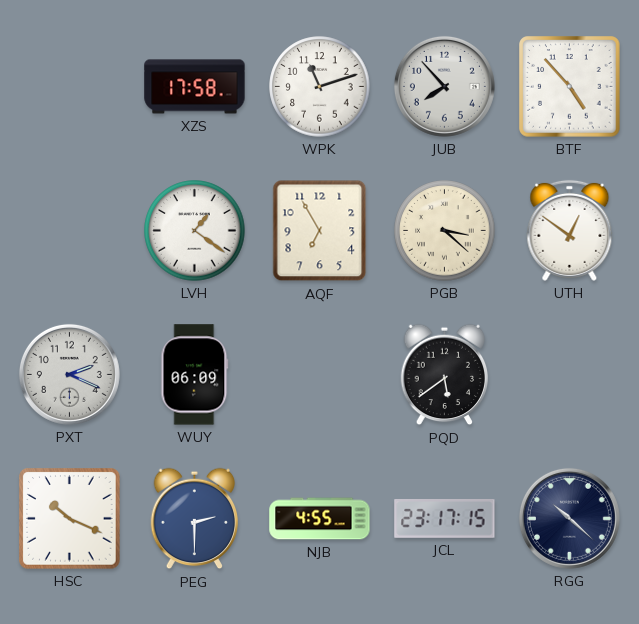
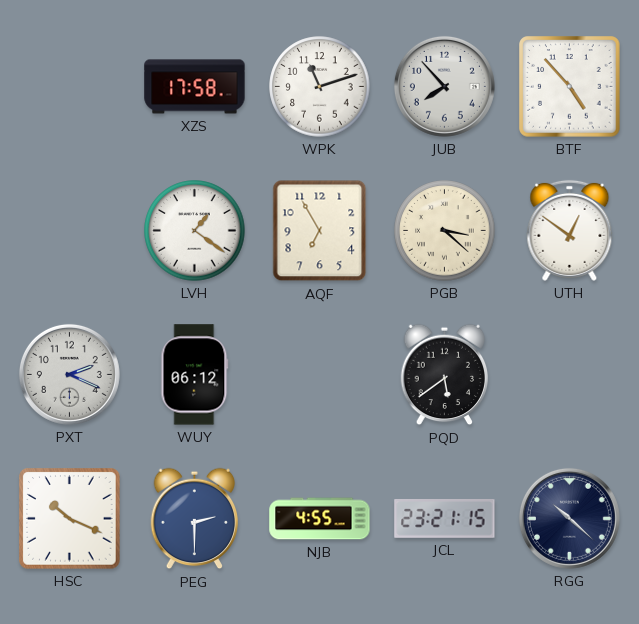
WUY: 06:09 -> 06:12 (195, 375)
JCL: 23:17 -> 23:21 (445, 519)
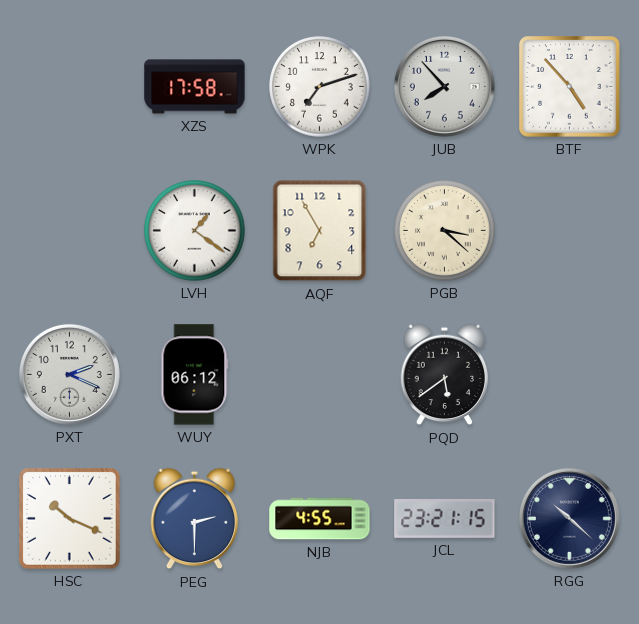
WPK: 11:12 -> 7:12 (320, 87)
UTH: 12:51 -> none (570, 230)
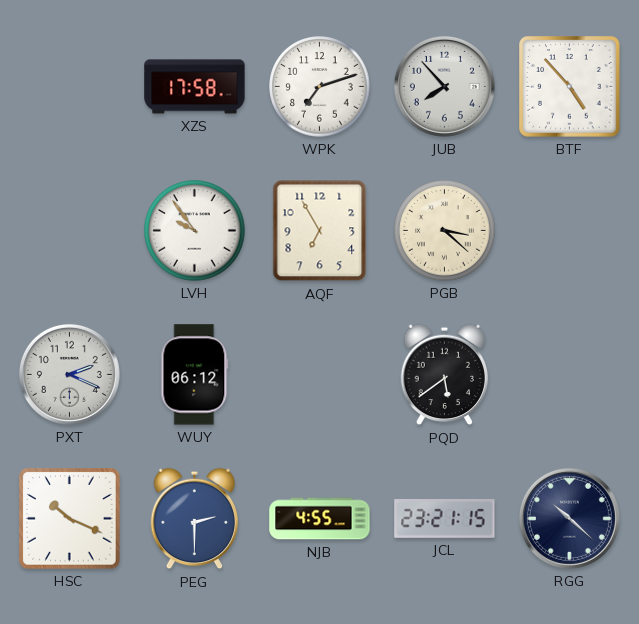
LVH: 1:21 -> 9:54 (195, 231)
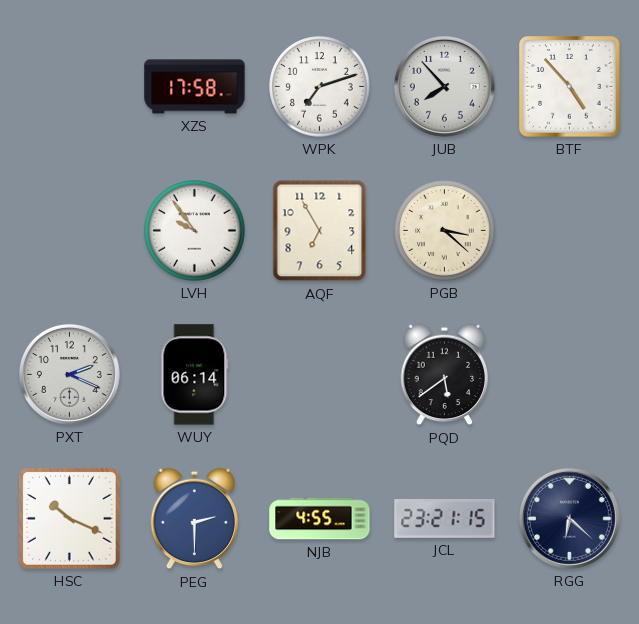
WUY: 06:12 -> 06:14 (195, 375)
RGG: 10:22 -> 6:22 (569, 518)
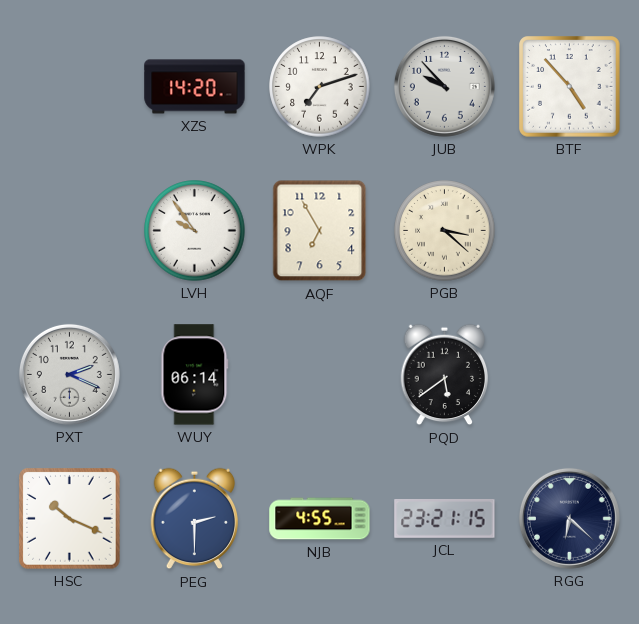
XZS: 17:58 -> 14:20 (195, 87)
JUB: 7:53 -> 9:53 (444, 86)
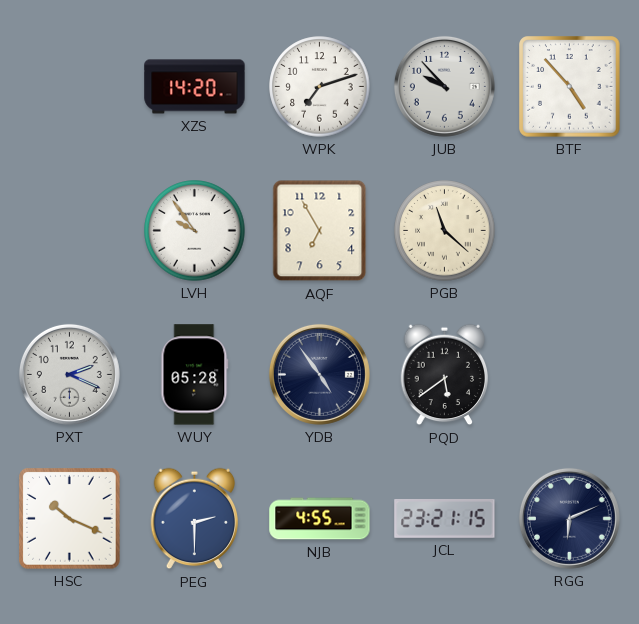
PGB: 3:22 -> 11:22 (445, 231)
WUY: 06:14 -> 05:28 (195, 375)
YDB: none -> 4:54 (319, 374)
RGG: 6:22 -> 6:11 (569, 518)
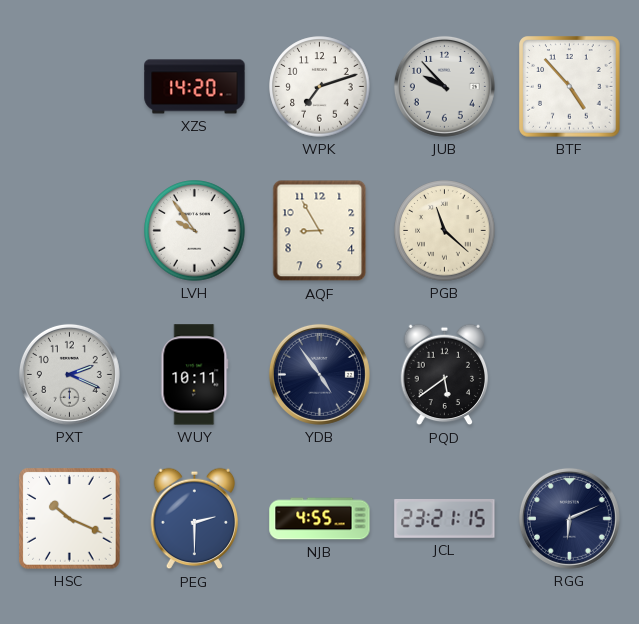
AQF: 6:55 -> 8:55 (320, 231)
WUY: 05:28 -> 10:11 (195, 375)
